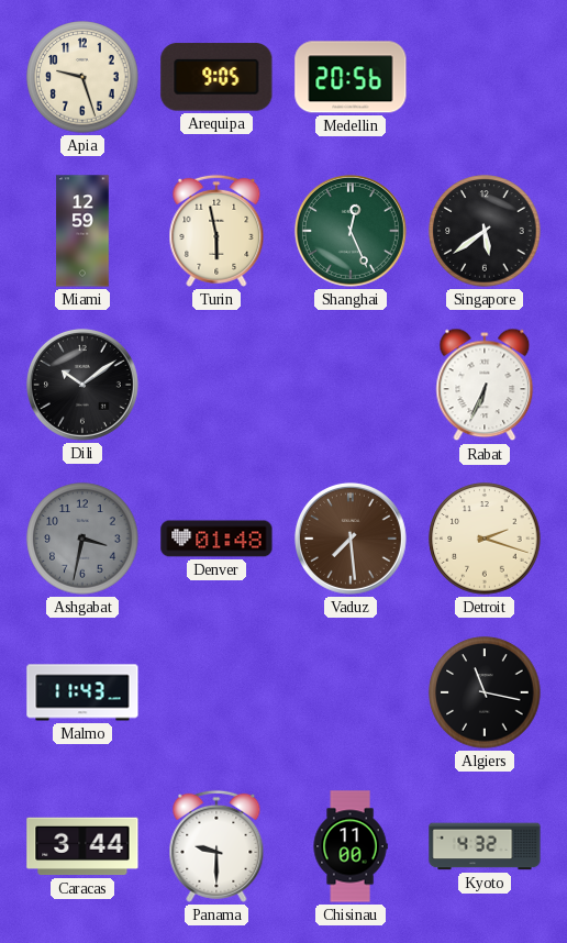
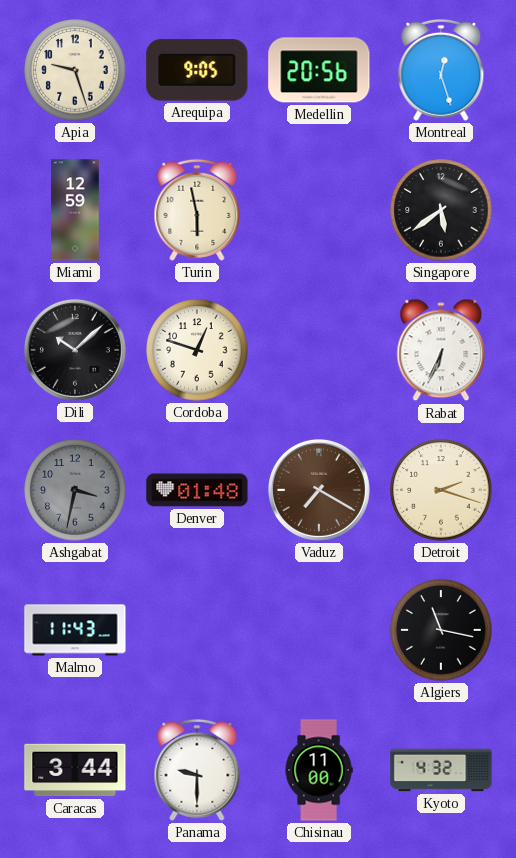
Montreal: none -> 12:27 (441, 70)
Shanghai: 12:26 -> none (351, 231)
Dili: 10:09 -> 10:08 (75, 350)
Cordoba: none -> 12:48 (197, 350)
Vaduz: 7:29 -> 7:20 (319, 490)
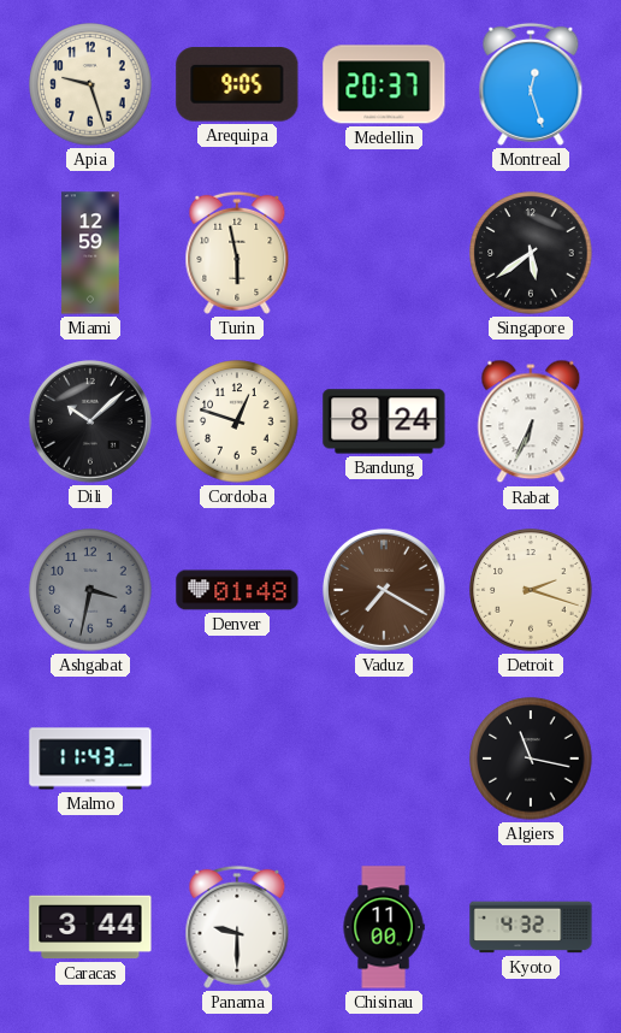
Medellin: 20:56 -> 20:37 (384, 84)
Bandung: none -> 8:24 (384, 421)
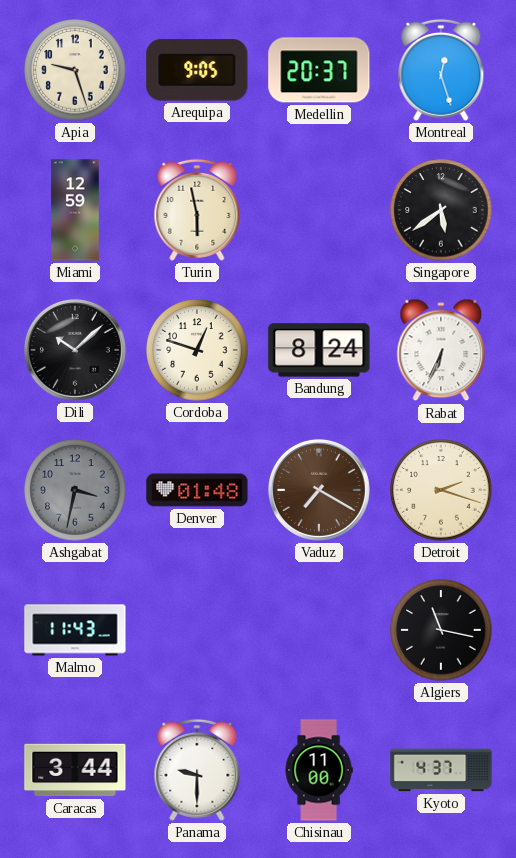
Kyoto: 4:32 -> 4:37 (441, 770)
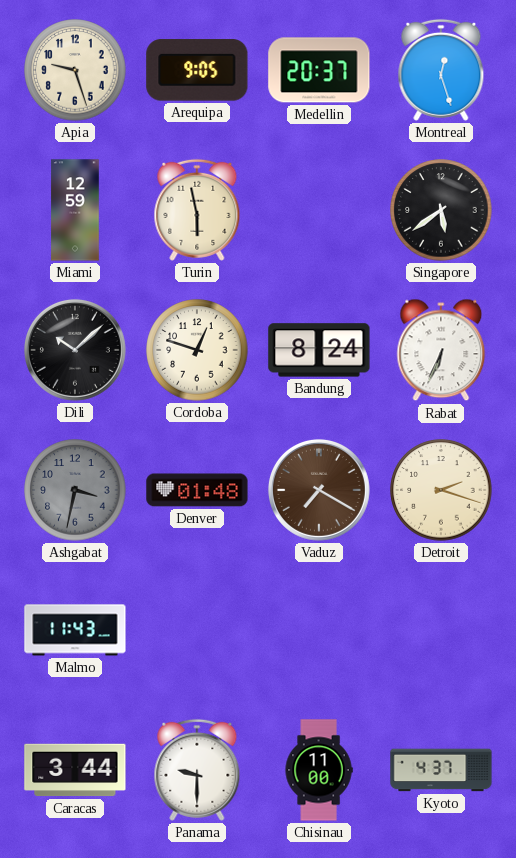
Algiers: 11:17 -> none (441, 630)
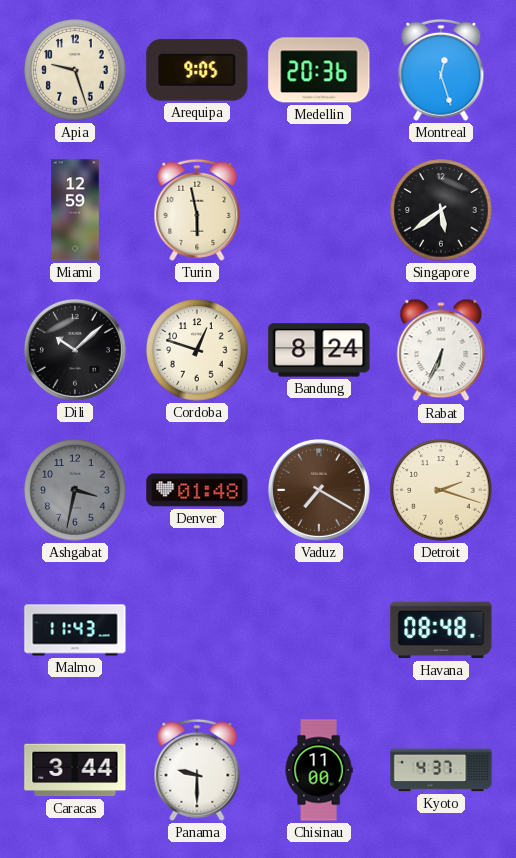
Medellin: 20:37 -> 20:36 (319, 70)
Havana: none -> 08:48 (441, 630)
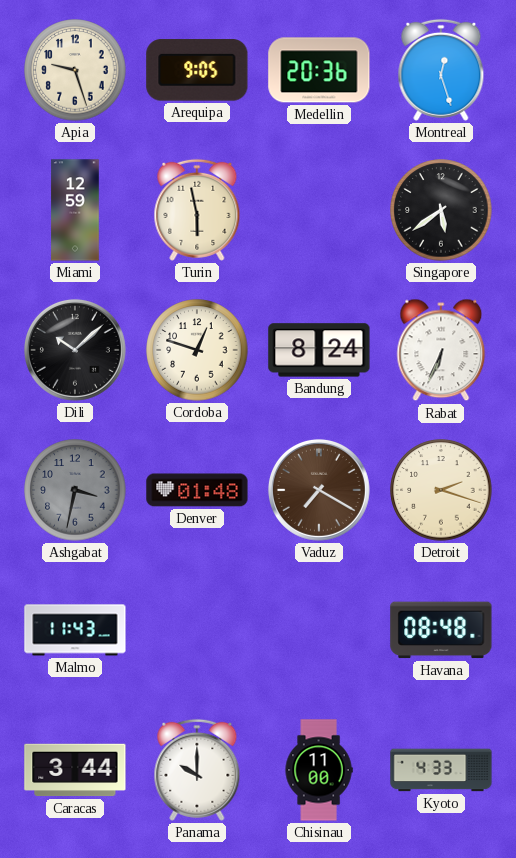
Panama: 9:30 -> 10:00 (197, 770)
Kyoto: 4:37 -> 4:33 (441, 770)
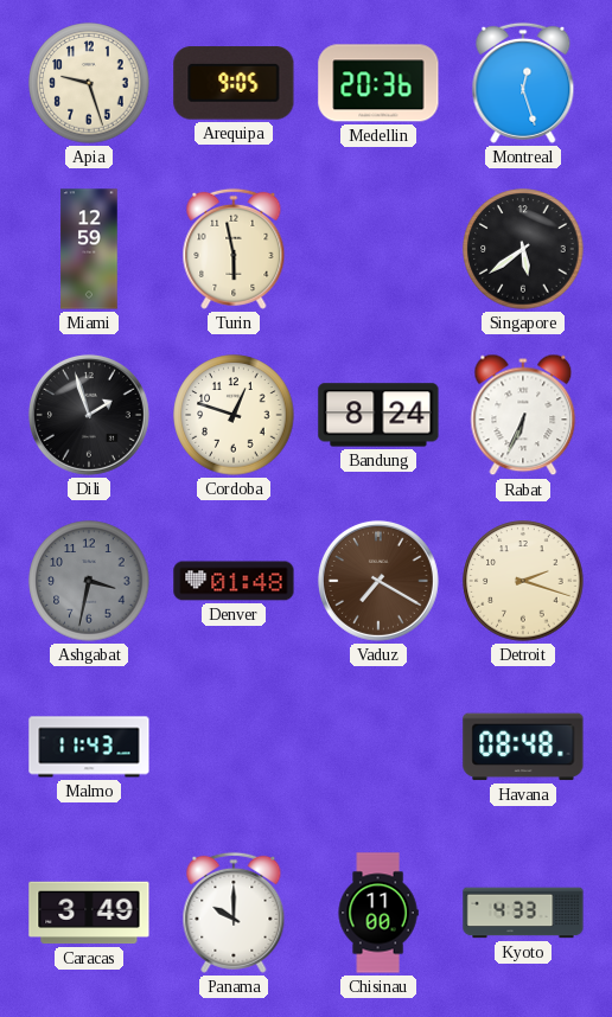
Dili: 10:08 -> 1:57 (89, 415)
Caracas: 3:44 -> 3:49 (89, 913)
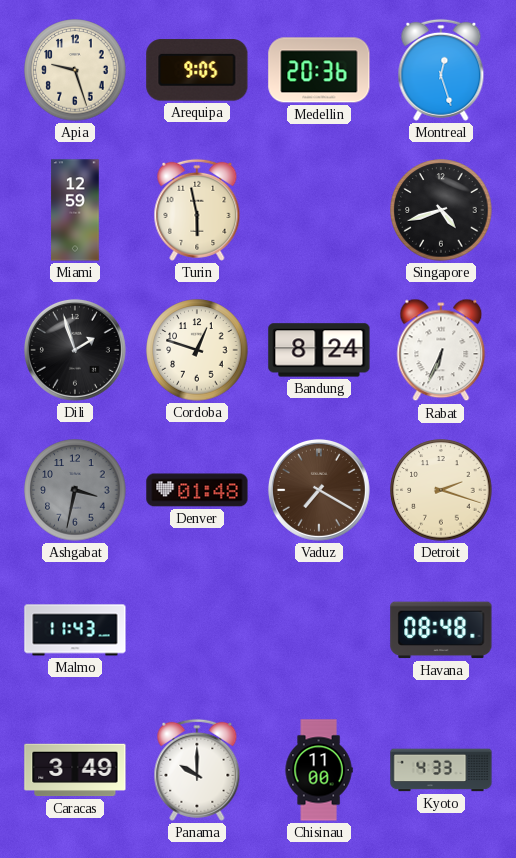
Singapore: 5:39 -> 4:42 (441, 210)
